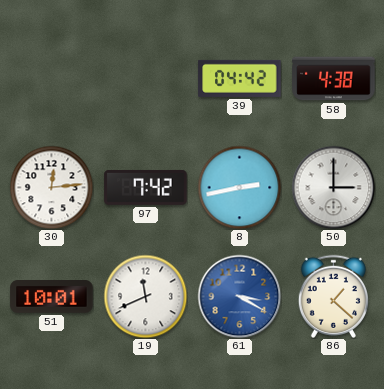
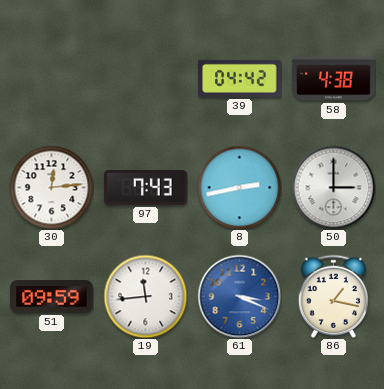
97: 7:42 -> 7:43 (146, 187)
51: 10:01 -> 09:59 (52, 297)
19: 11:41 -> 11:44 (145, 296)
61: 3:20 -> 3:19 (239, 296)
86: 1:22 -> 1:17 (333, 296)
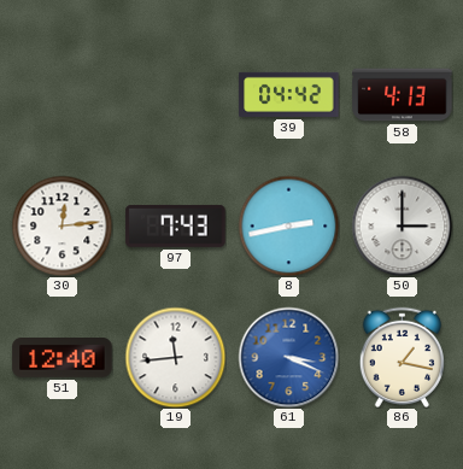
58: 4:38 -> 4:13 (403, 95)
51: 09:59 -> 12:40 (63, 358)
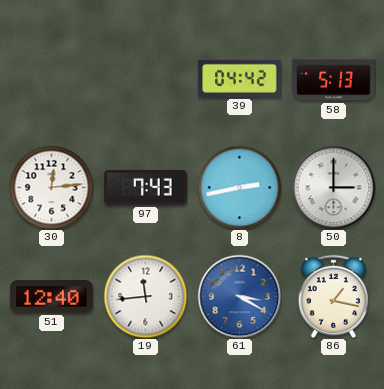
58: 4:13 -> 5:13 (334, 79)
61: 3:19 -> 3:20 (239, 296)
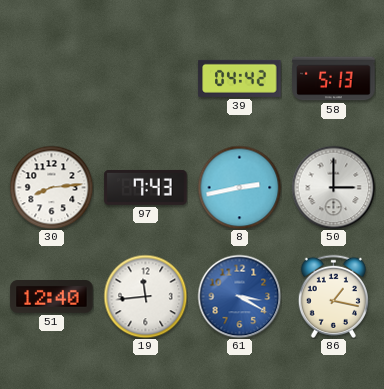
30: 12:14 -> 8:14 (51, 187)
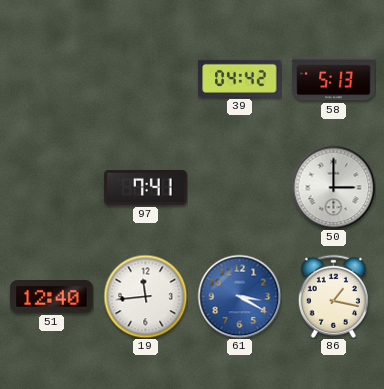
30: 8:14 -> none (51, 187)
97: 7:43 -> 7:41 (146, 187)
8: 2:43 -> none (239, 187)
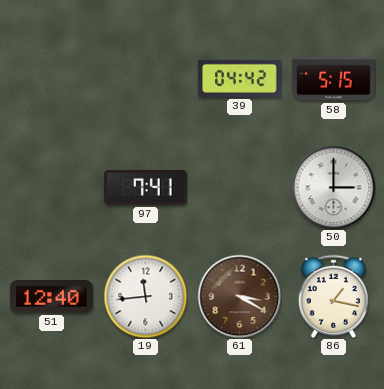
58: 5:13 -> 5:15 (334, 79)
61 dial: blue -> brown (239, 296)
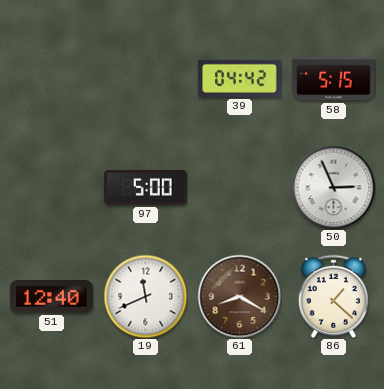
97: 7:41 -> 5:00 (146, 187)
50: 3:00 -> 2:56 (333, 187)
19: 11:44 -> 11:41 (145, 296)
61: 3:20 -> 8:20 (239, 296)
86: 1:17 -> 1:22 (333, 296)
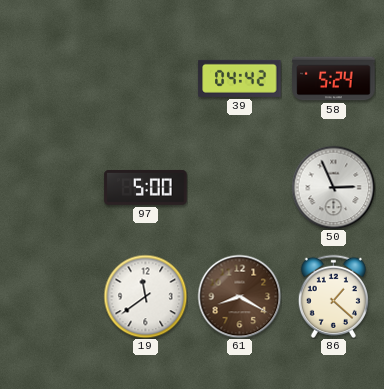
58: 5:15 -> 5:24 (334, 79)
51: 12:40 -> none (52, 297)
19: 11:41 -> 11:39 (145, 296)
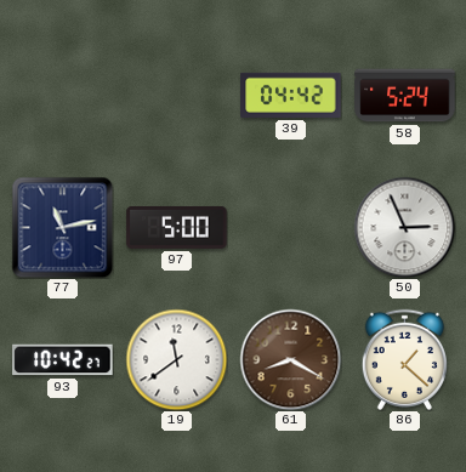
77: none -> 11:13 (62, 227)
93: none -> 10:42 (63, 360)
